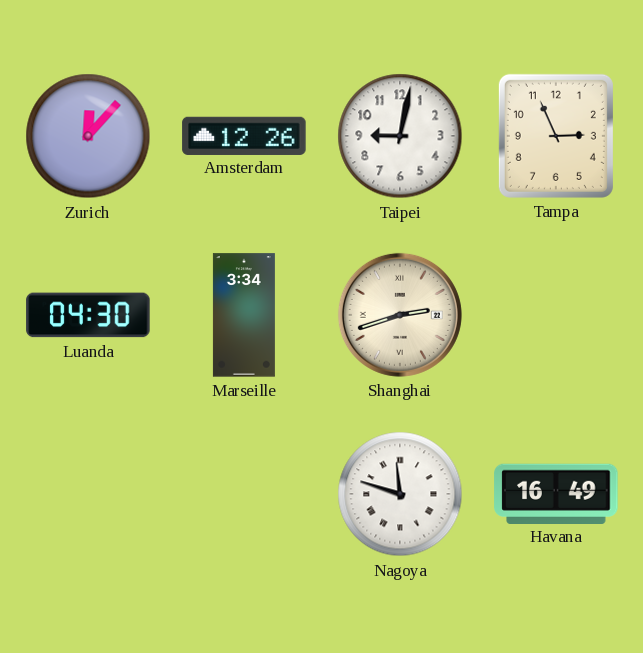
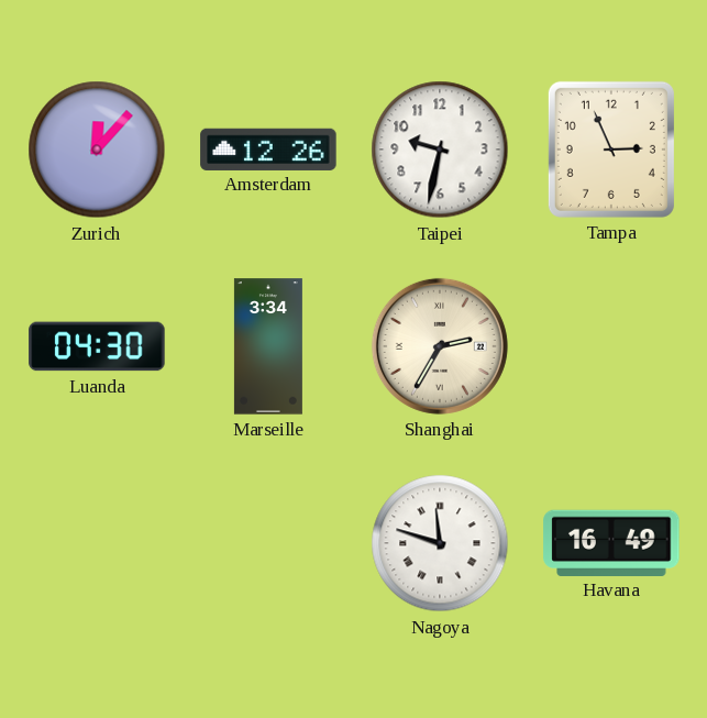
Taipei: 9:02 -> 9:32 (440, 150)
Shanghai: 2:42 -> 2:35 (440, 346)
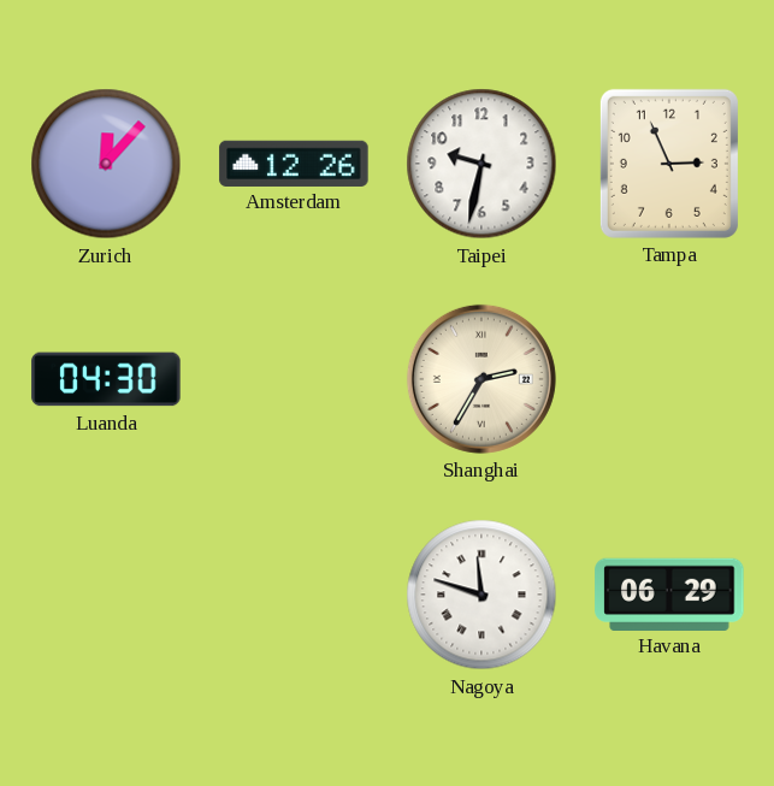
Marseille: 3:34 -> none (268, 346)
Havana: 16:49 -> 06:29 (669, 593)
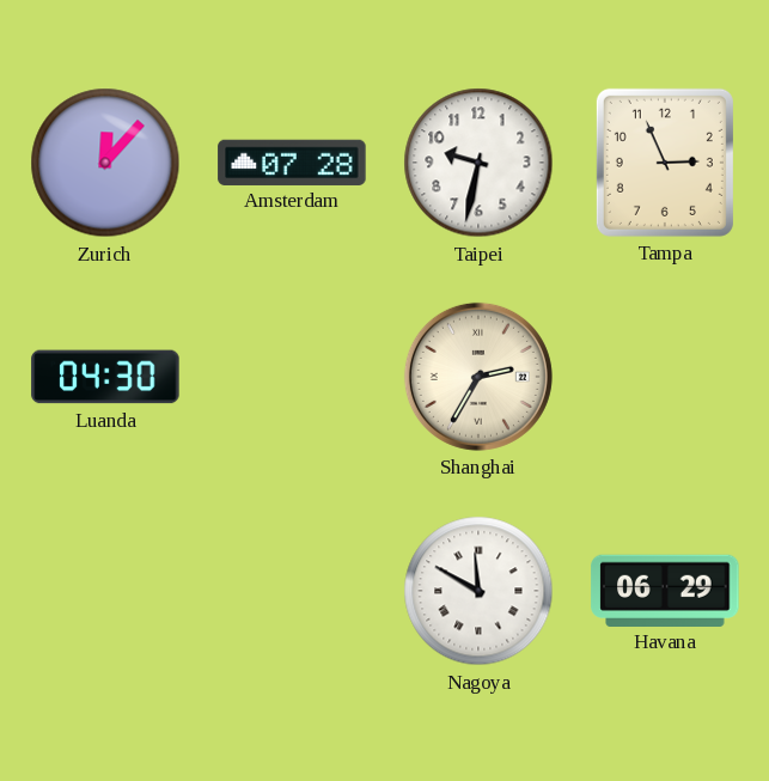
Amsterdam: 12:26 -> 07:28 (292, 161)
Nagoya: 11:48 -> 11:50 (478, 591)
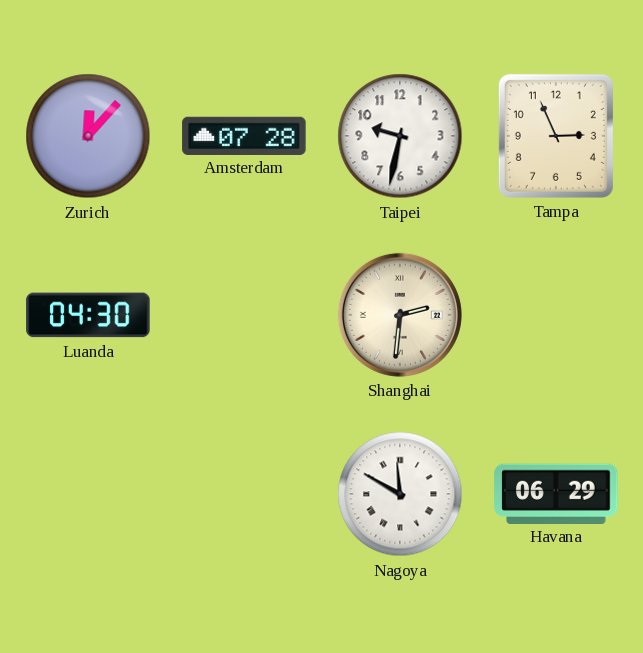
Shanghai: 2:35 -> 2:31 (400, 315)
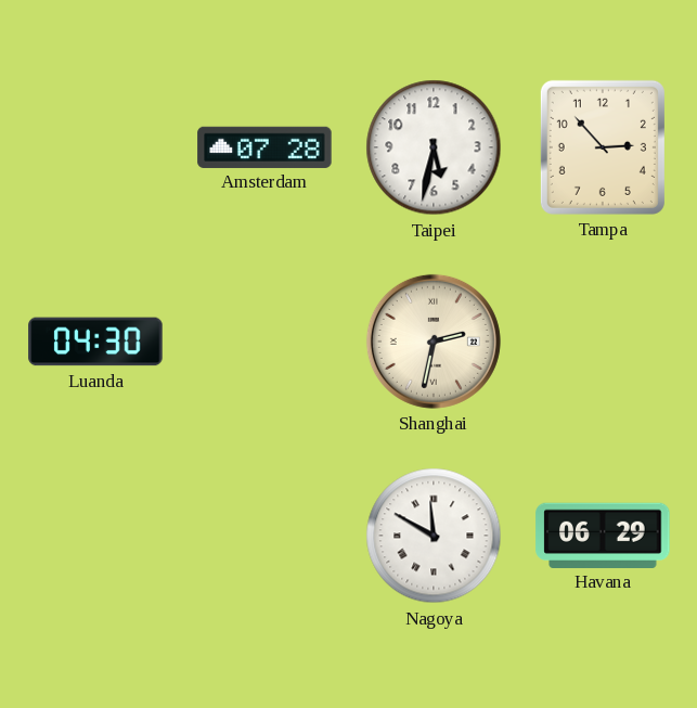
Zurich: 12:07 -> none (88, 136)
Taipei: 9:32 -> 5:32 (434, 147)
Tampa: 2:56 -> 2:53 (603, 147)
Shanghai: 2:31 -> 2:32 (434, 342)
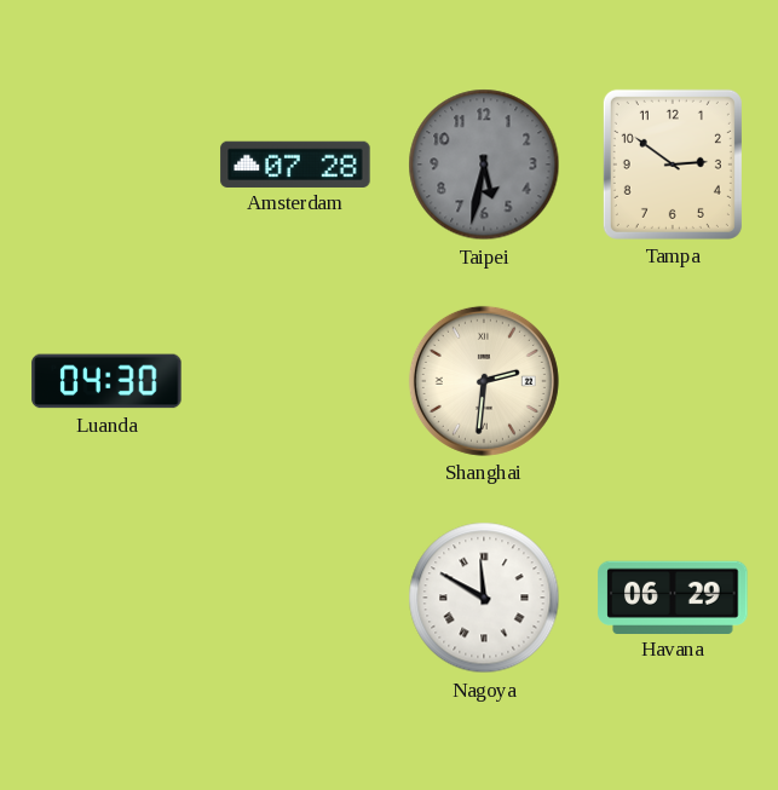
Taipei dial: white -> grey (484, 165)
Tampa: 2:53 -> 2:51 (673, 165)
Shanghai: 2:32 -> 2:31 (484, 381)
